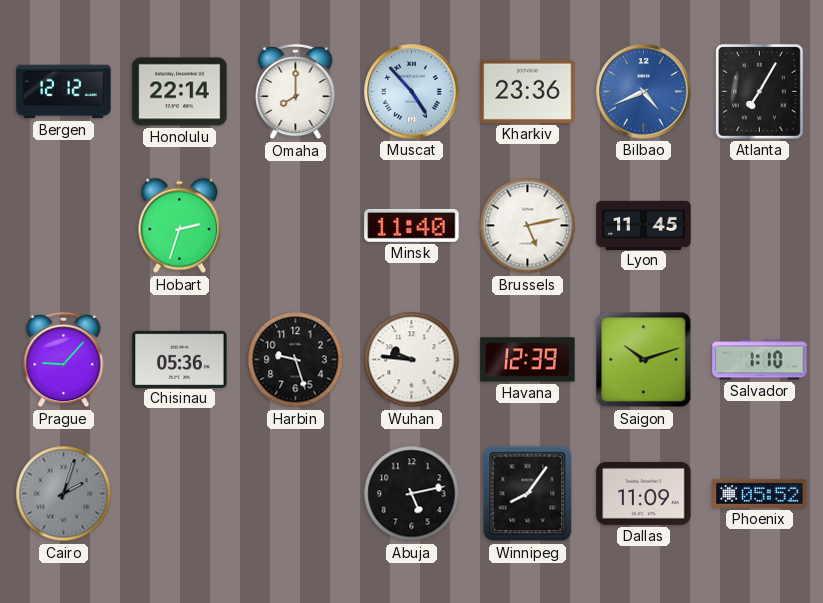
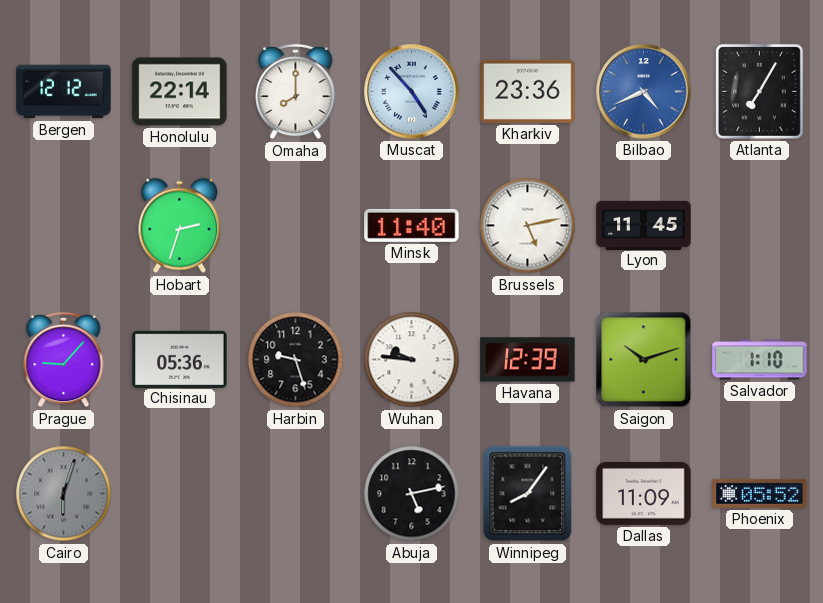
Cairo: 2:03 -> 6:03 (64, 494)
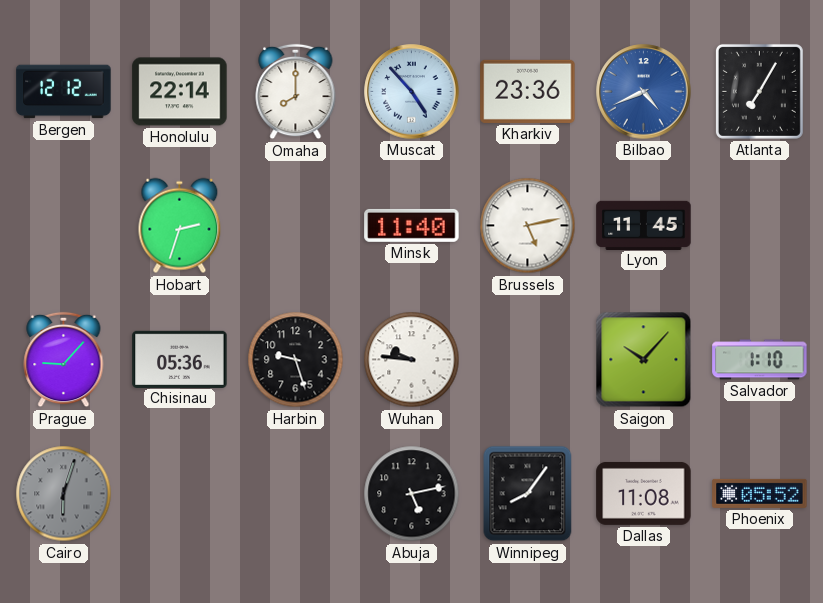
Havana: 12:39 -> none (528, 360)
Saigon: 10:12 -> 10:07 (644, 360)
Dallas: 11:09 -> 11:08 (644, 493)
